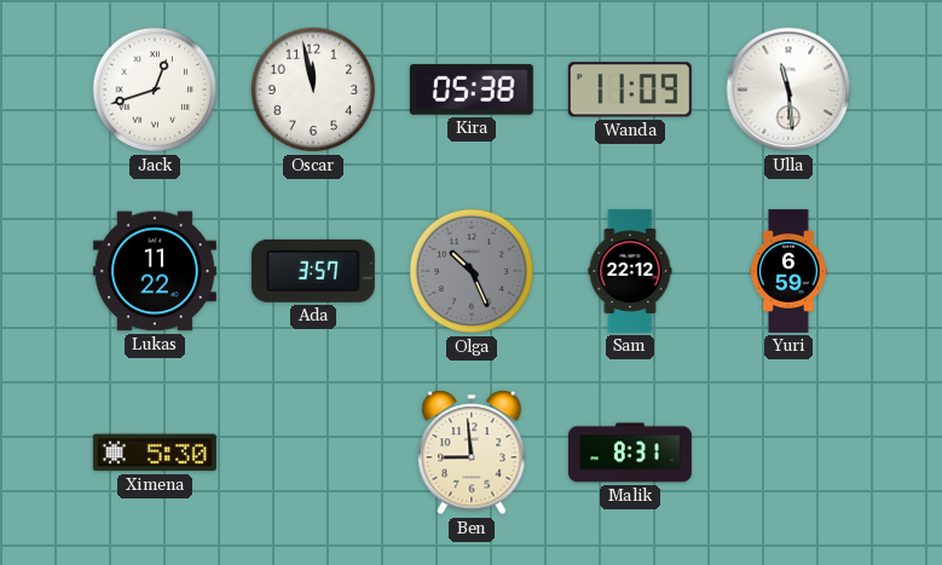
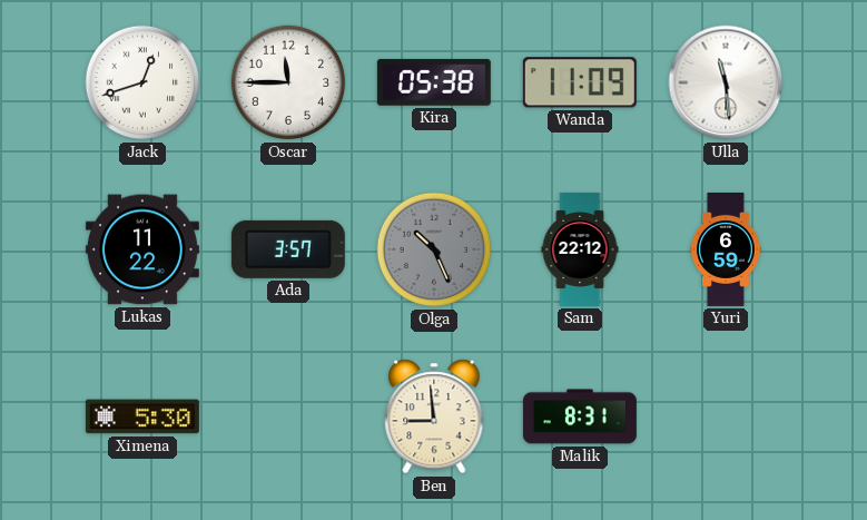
Oscar: 11:58 -> 11:45 (288, 82)
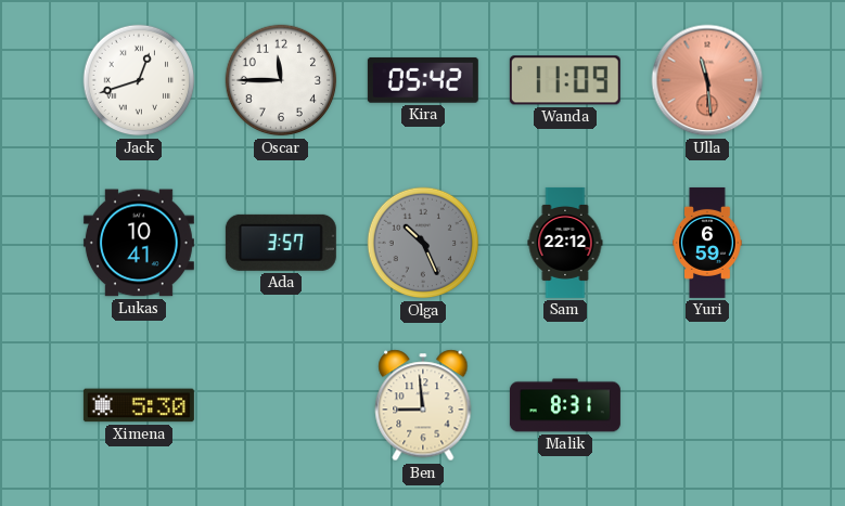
Kira: 05:38 -> 05:42 (423, 80)
Ulla dial: white -> salmon (707, 80)
Lukas: 11:22 -> 10:41 (139, 243)
